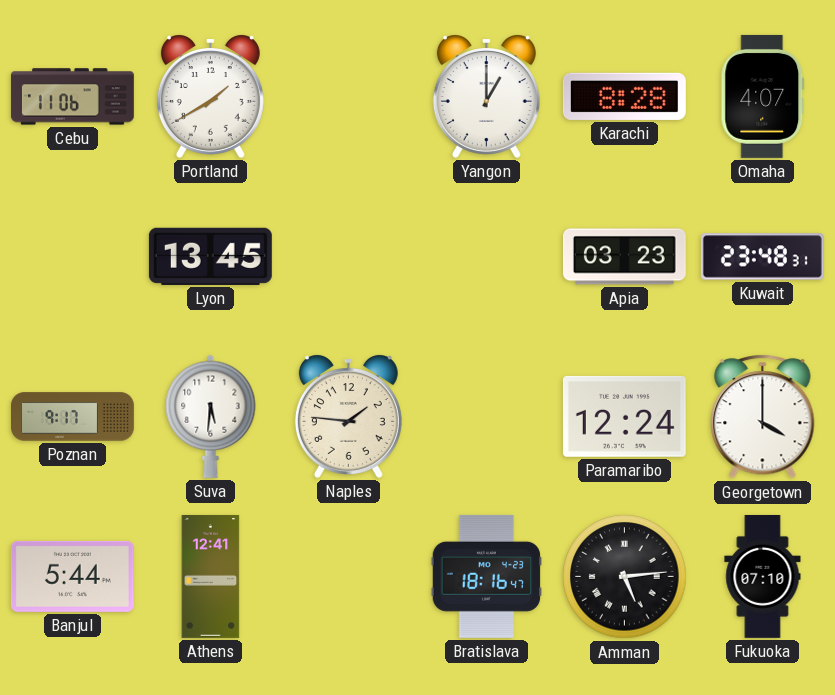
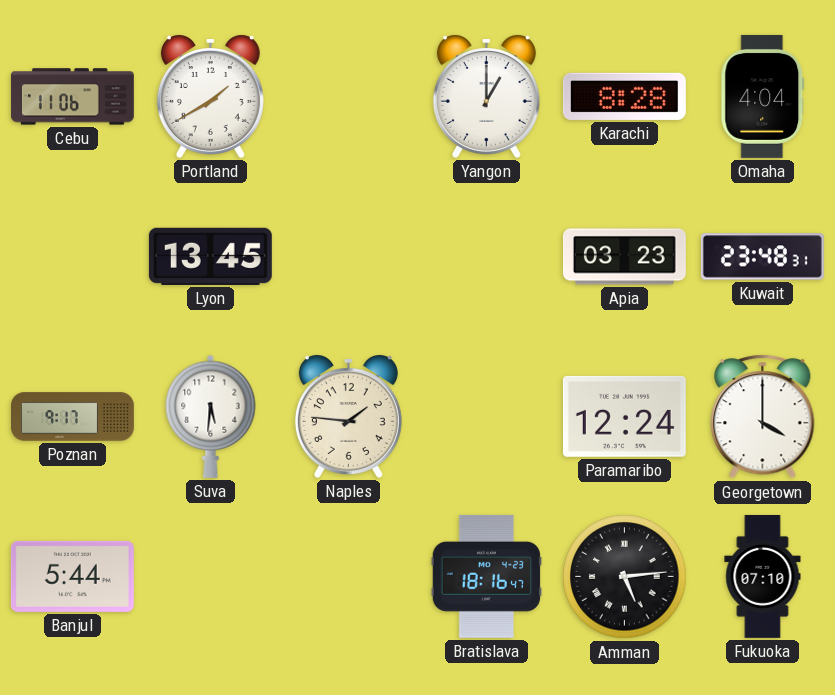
Omaha: 4:07 -> 4:04 (763, 96)
Athens: 12:41 -> none (211, 576)
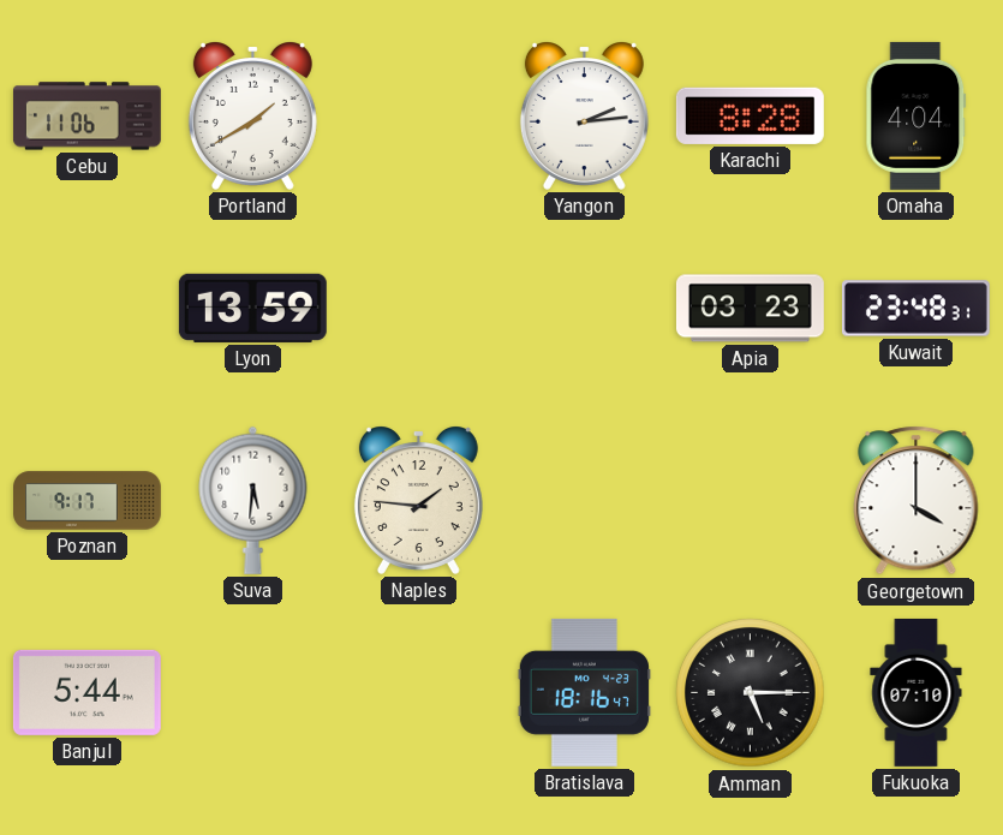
Yangon: 1:00 -> 2:14 (584, 115)
Lyon: 13:45 -> 13:59 (252, 308)
Paramaribo: 12:24 -> none (624, 416)
Amman: 5:14 -> 5:15 (751, 693)
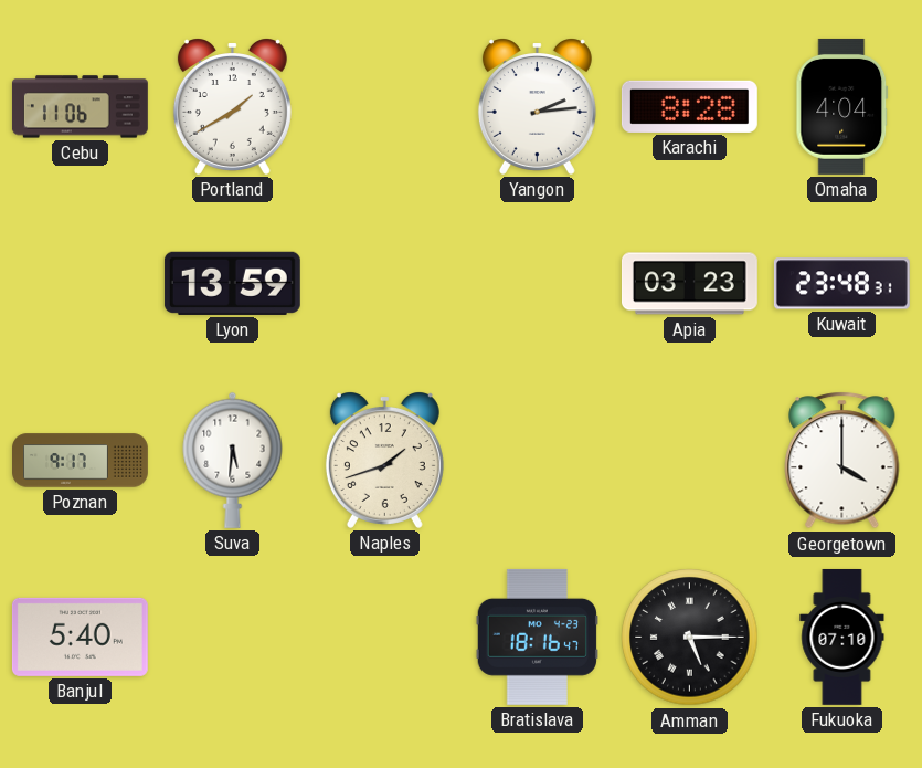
Naples: 1:46 -> 1:42 (384, 460)
Banjul: 5:44 -> 5:40 (80, 637)
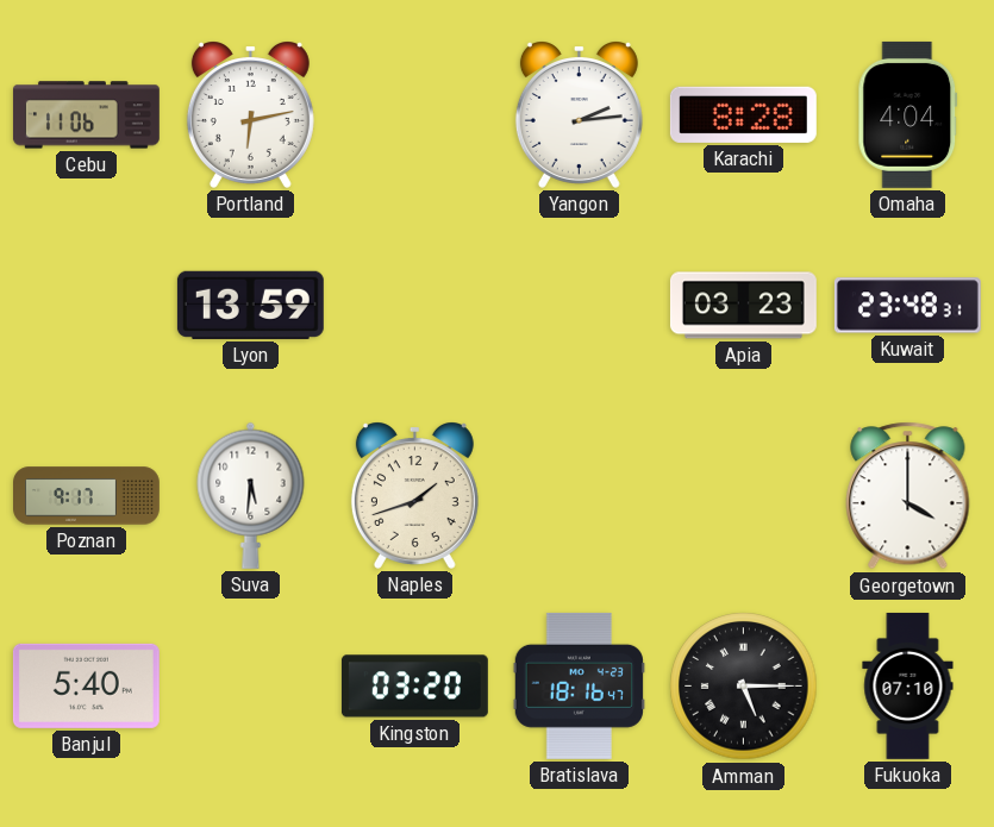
Portland: 1:40 -> 6:13 (250, 114)
Kingston: none -> 03:20 (414, 687)
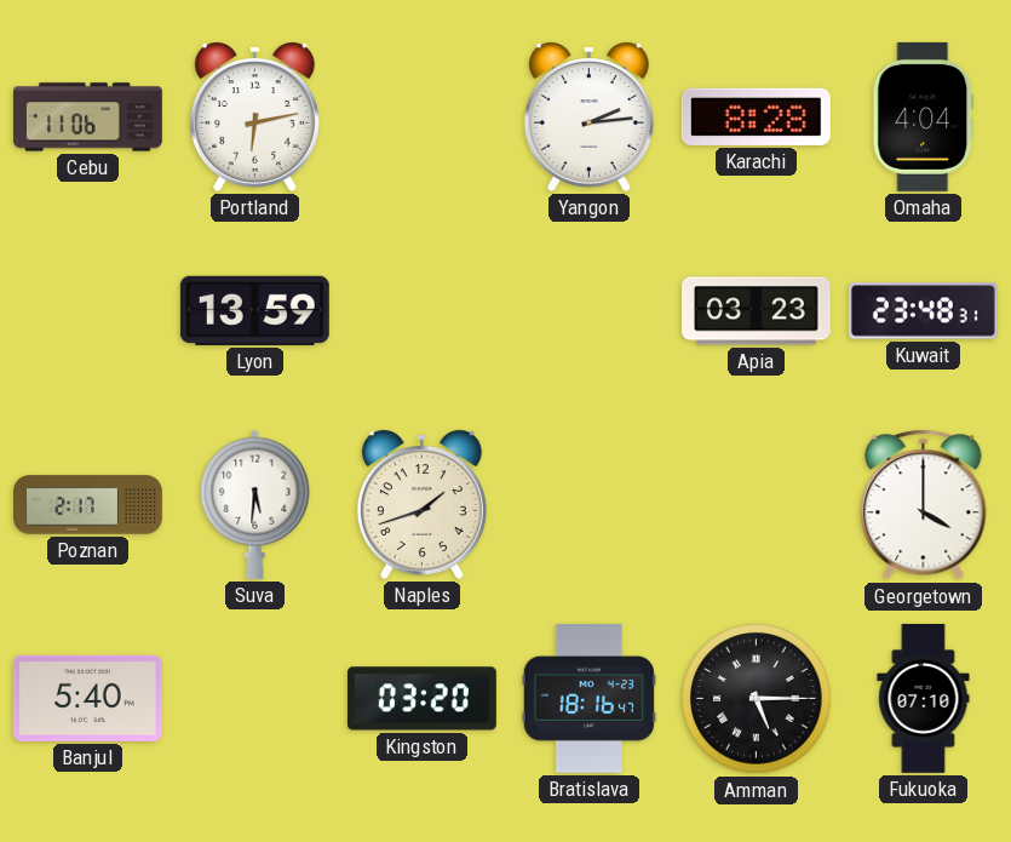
Poznan: 9:17 -> 2:17 (88, 505)
